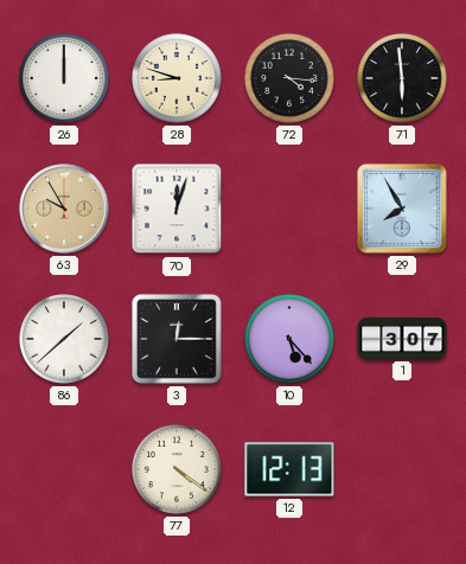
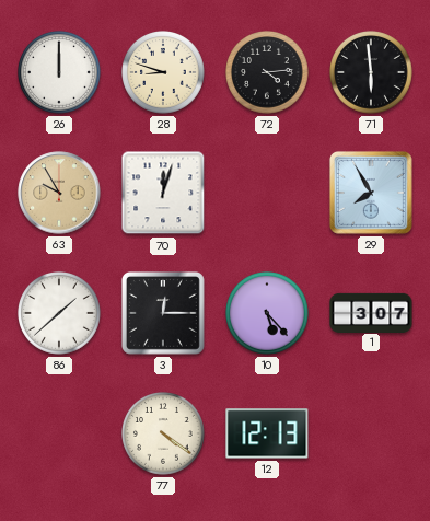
72: 4:16 -> 4:14 (268, 73)
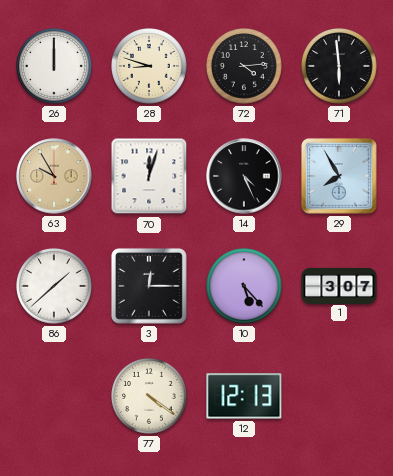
14: none -> 4:26 (244, 176)
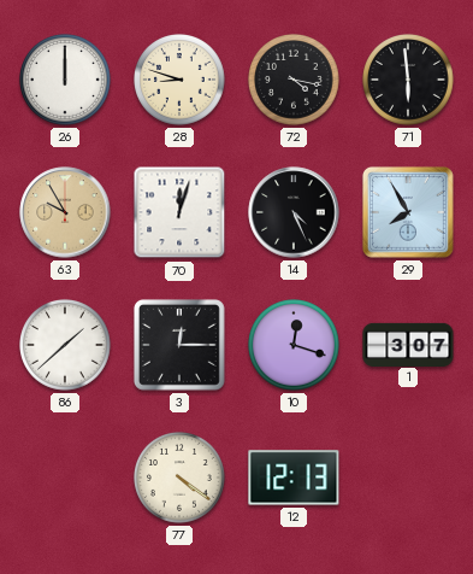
72: 4:14 -> 4:17 (295, 81)
10: 5:23 -> 12:18 (295, 346)
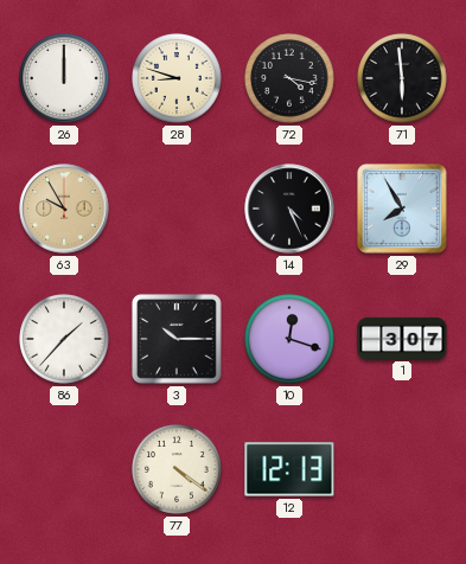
70: 12:03 -> none (179, 212)
86: 1:38 -> 1:37 (65, 340)
3: 12:15 -> 10:15 (177, 339)
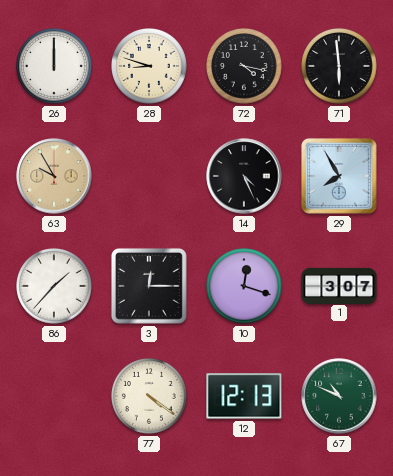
3: 10:15 -> 12:15 (149, 286)
67: none -> 10:49 (339, 396)
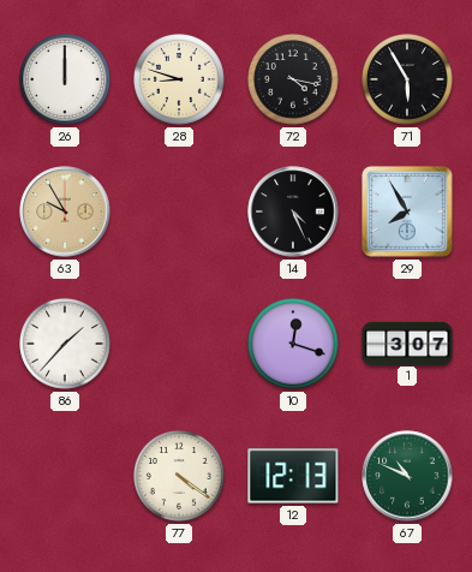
71: 5:59 -> 5:55 (408, 81)
3: 12:15 -> none (149, 286)
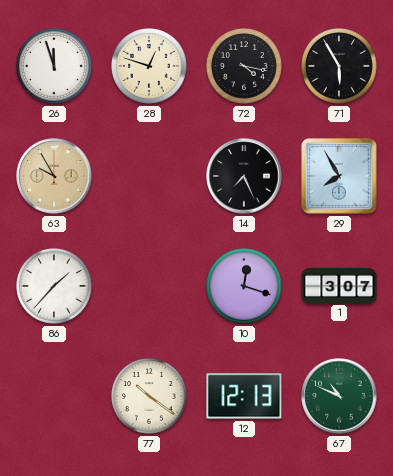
26: 12:00 -> 11:57 (55, 67)
28: 8:48 -> 12:48 (150, 67)
14: 4:26 -> 7:26 (244, 176)
77: 4:21 -> 10:21 (150, 397)
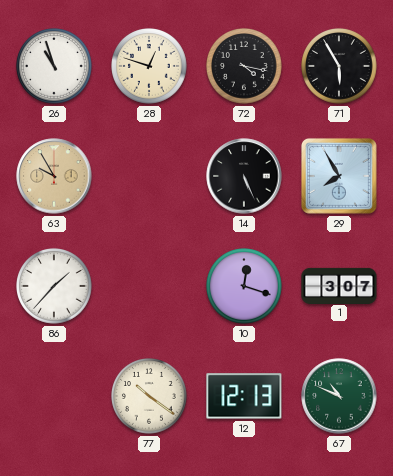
26: 11:57 -> 10:57 (55, 67)
14: 7:26 -> 5:26 (244, 176)
